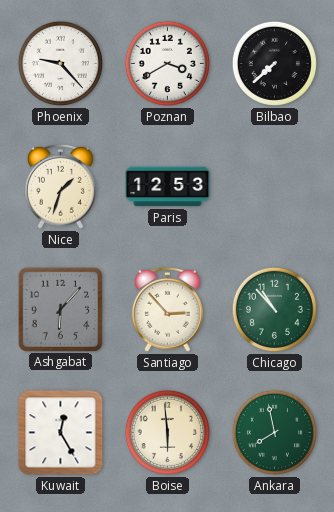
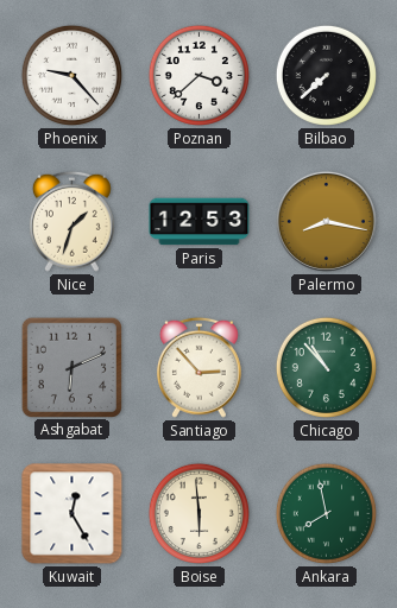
Poznan: 3:40 -> 3:38 (198, 75)
Palermo: none -> 8:17 (326, 221)
Ashgabat: 6:07 -> 6:11 (71, 367)
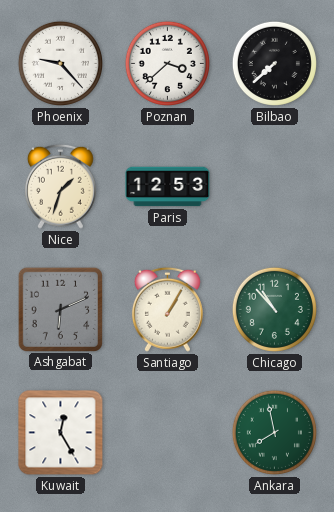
Palermo: 8:17 -> none (326, 221)
Santiago: 2:53 -> 1:05 (167, 309)
Boise: 5:59 -> none (198, 513)
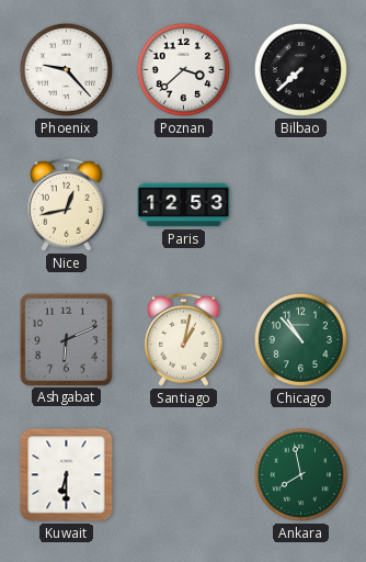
Nice: 1:33 -> 12:43 (66, 204)
Santiago: 1:05 -> 1:02 (183, 339)
Kuwait: 12:25 -> 6:30 (67, 475)
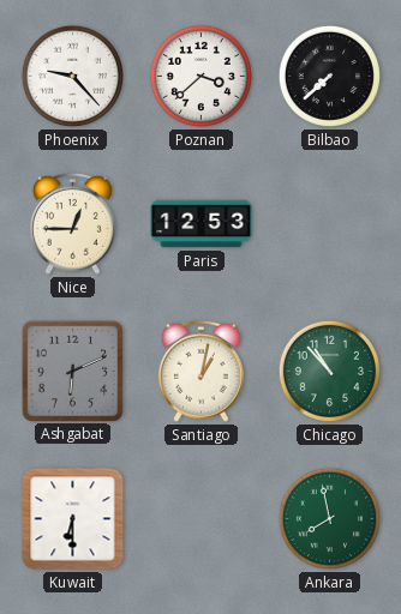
Nice: 12:43 -> 12:45 (72, 223)
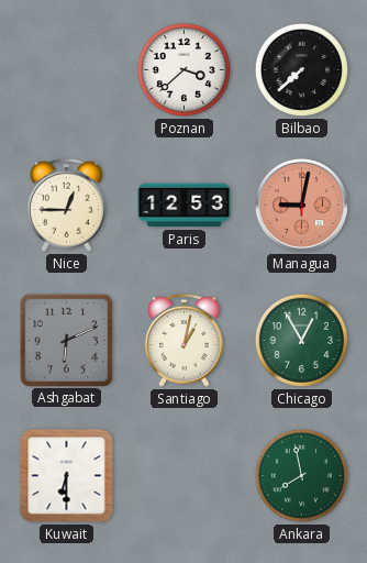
Phoenix: 9:23 -> none (72, 76)
Managua: none -> 9:02 (301, 205)
Chicago: 10:53 -> 12:55 (301, 340)
